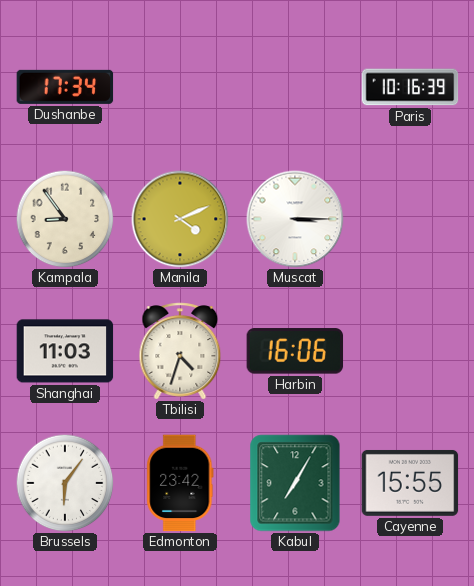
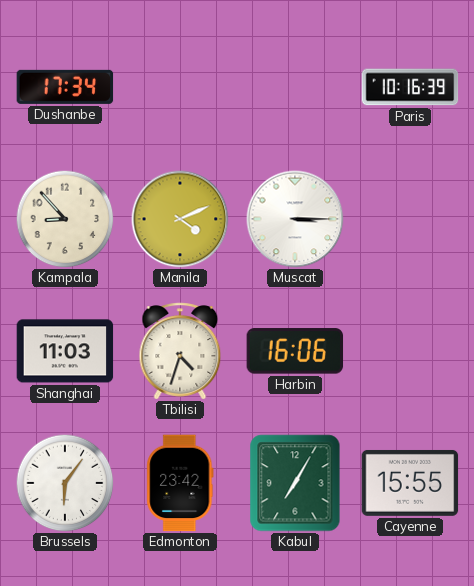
Kampala: 8:54 -> 8:53 (65, 219)
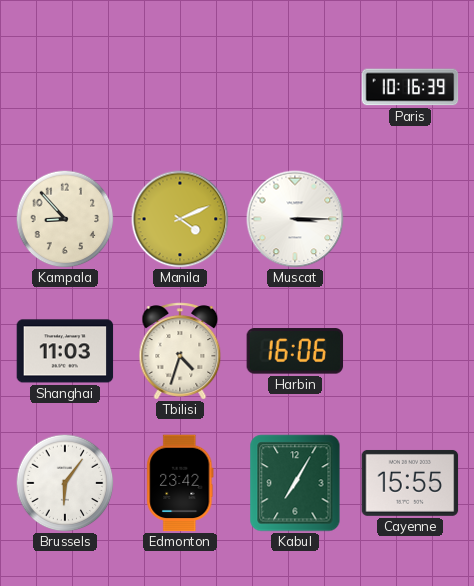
Dushanbe: 17:34 -> none (65, 87)
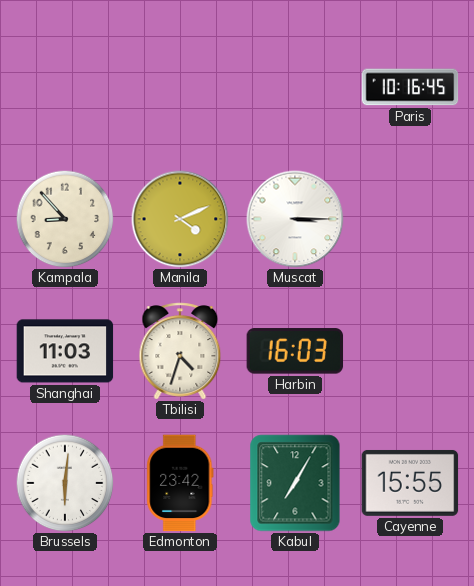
Paris: 10:16:39 -> 10:16:45 (410, 87)
Harbin: 16:06 -> 16:03 (295, 351)
Brussels: 6:06 -> 6:01 (65, 483)
